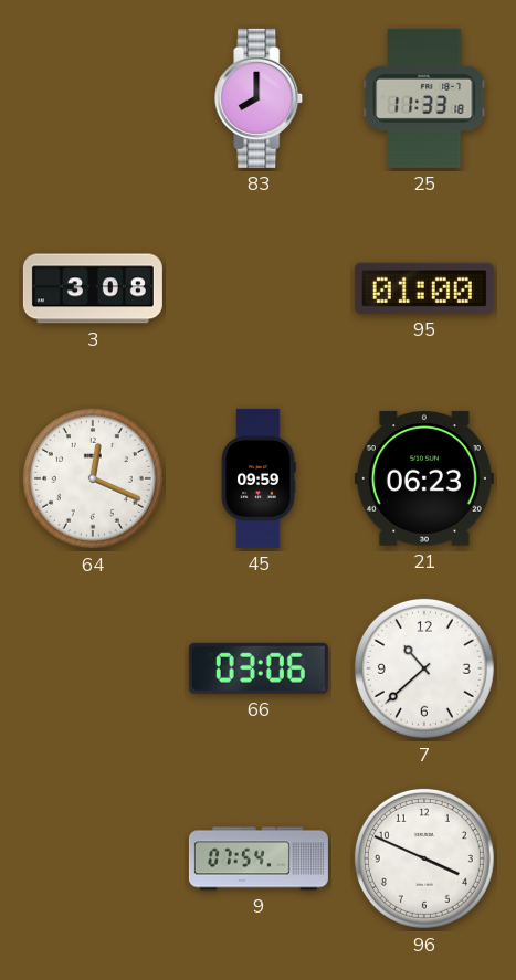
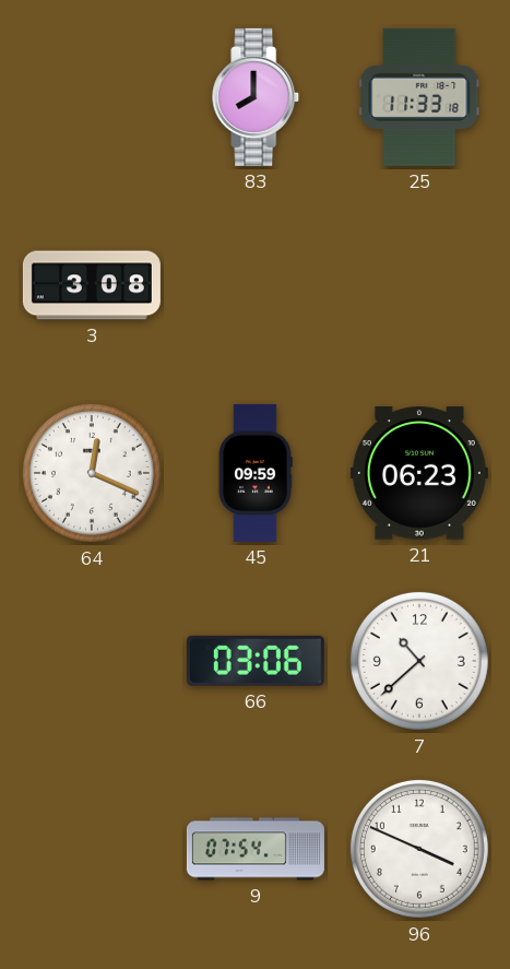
95: 01:00 -> none (424, 288)
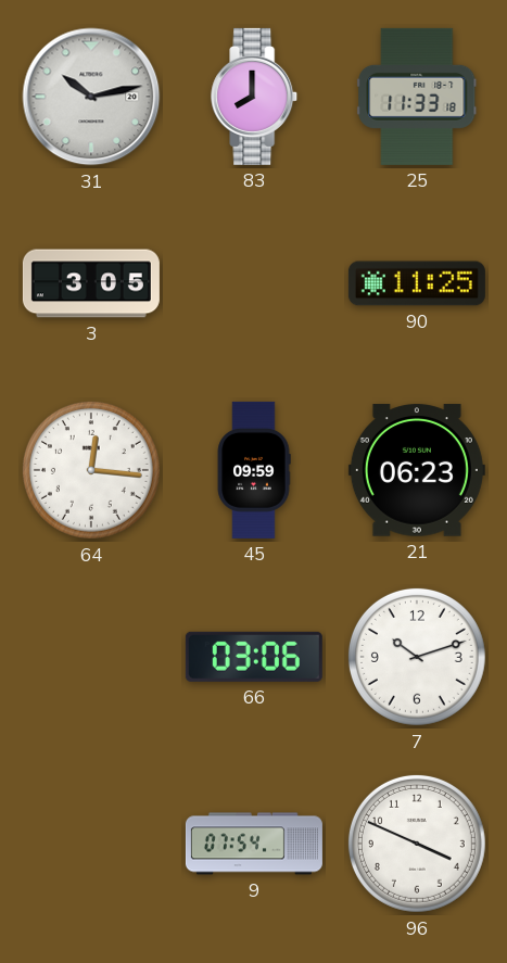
31: none -> 10:13 (91, 97)
3: 3:08 -> 3:05 (91, 283)
90: none -> 11:25 (417, 283)
64: 12:19 -> 12:16 (91, 470)
7: 10:38 -> 10:12 (417, 657)
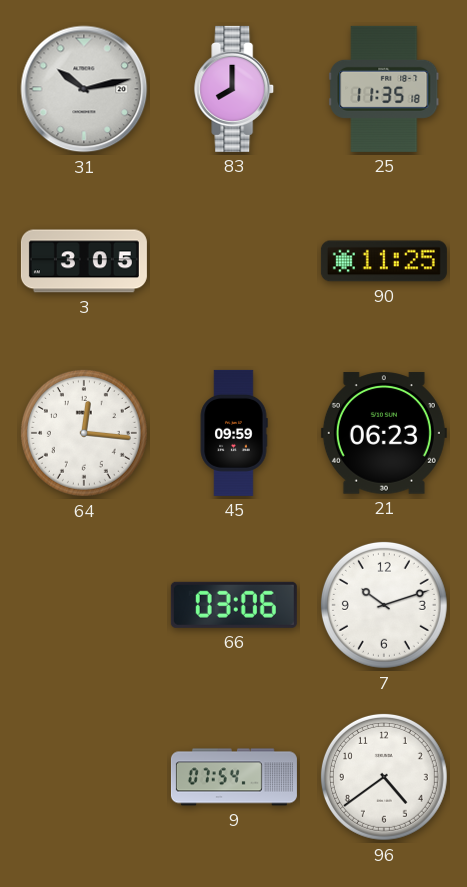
25: 11:33 -> 11:35 (384, 89)
96: 3:49 -> 4:39 (384, 777)
